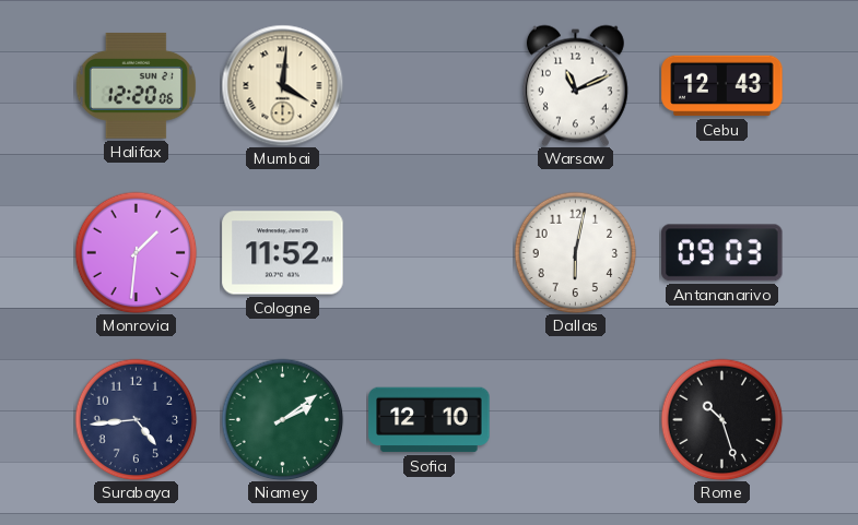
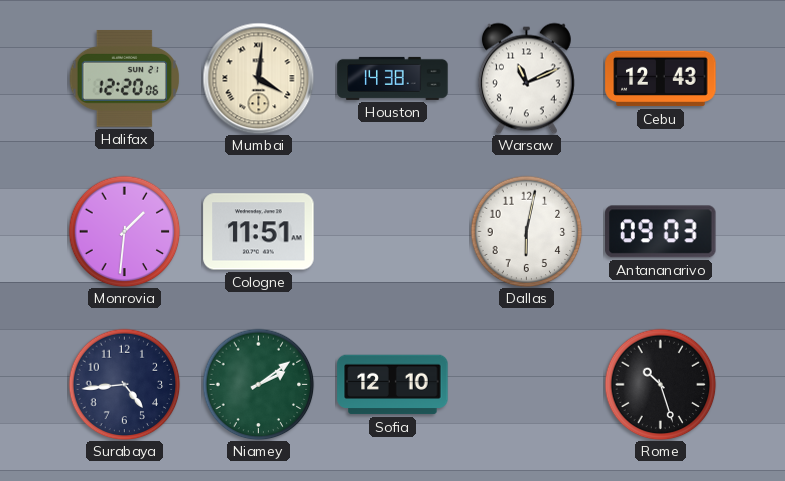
Houston: none -> 14:38 (393, 78)
Cologne: 11:52 -> 11:51 (259, 232)
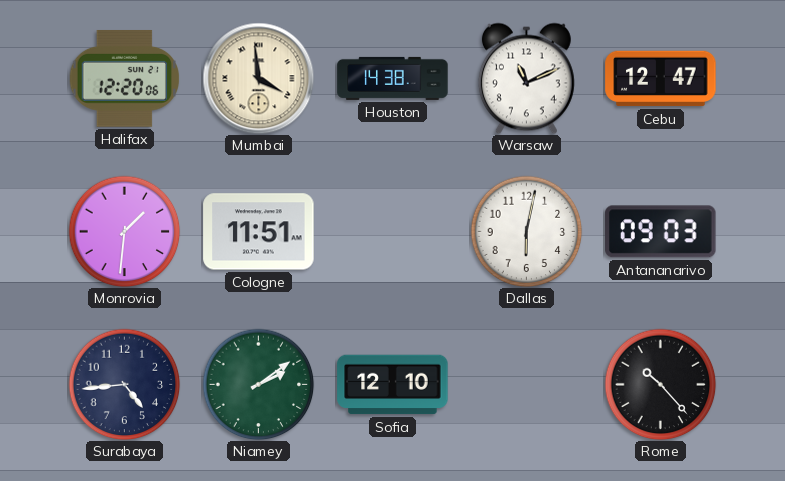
Mumbai: 4:01 -> 3:59 (258, 78)
Cebu: 12:43 -> 12:47 (661, 79)
Rome: 10:27 -> 10:23 (660, 384)
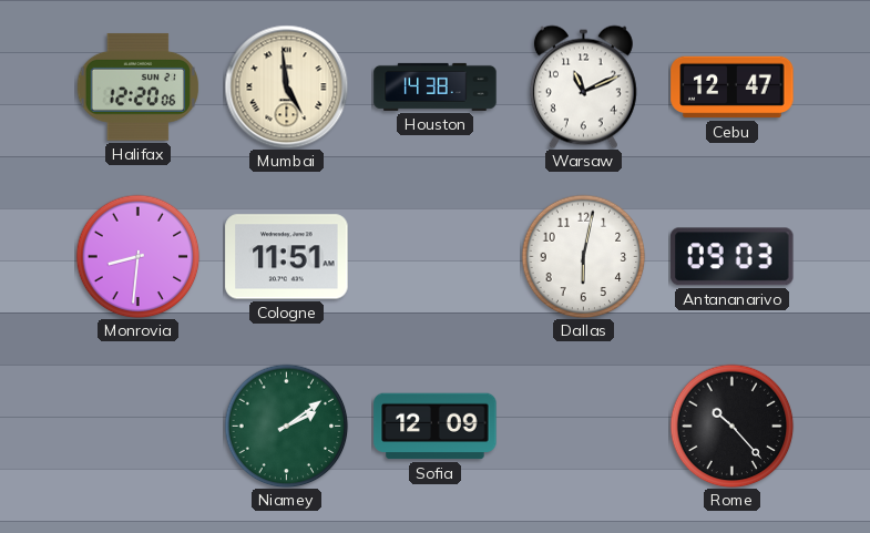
Mumbai: 3:59 -> 4:59 (286, 86)
Monrovia: 1:31 -> 8:31 (137, 256)
Surabaya: 4:44 -> none (124, 384)
Sofia: 12:10 -> 12:09 (436, 427)
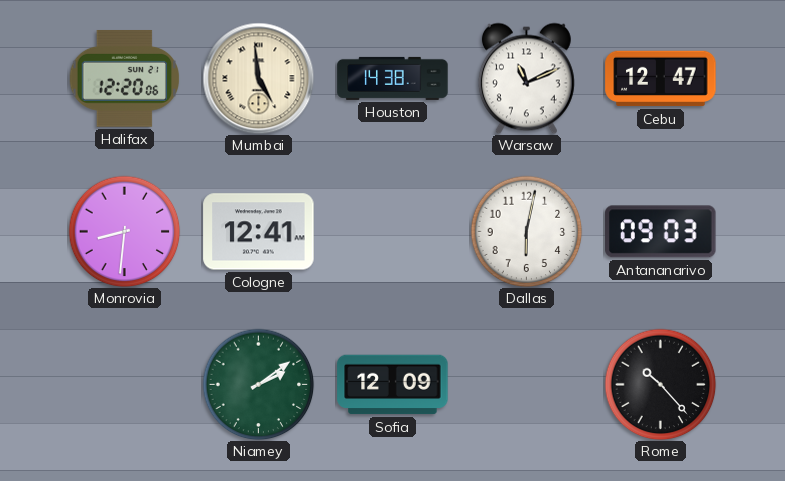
Cologne: 11:51 -> 12:41 (259, 232)
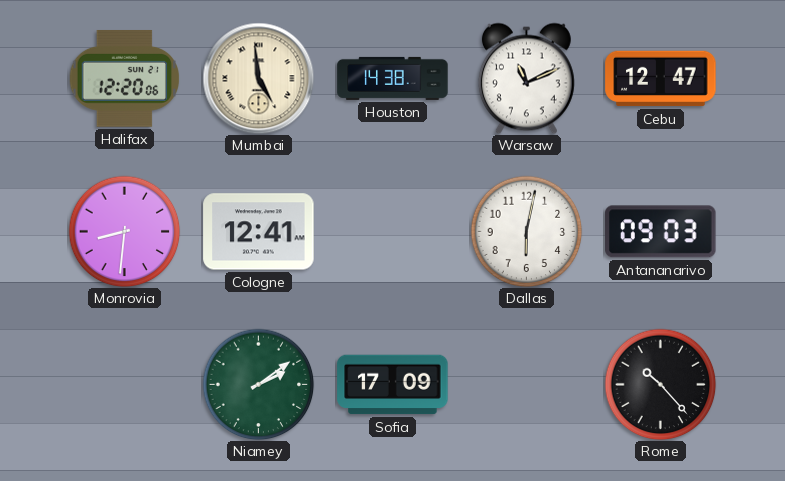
Sofia: 12:09 -> 17:09 (393, 385)
